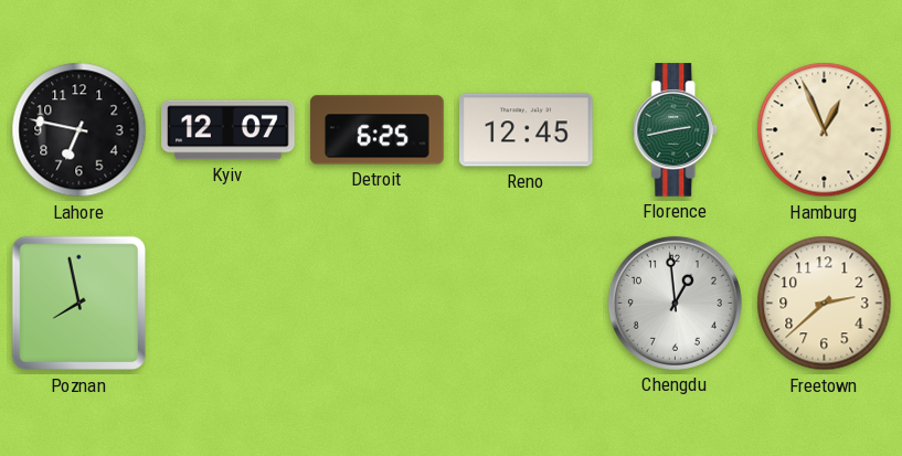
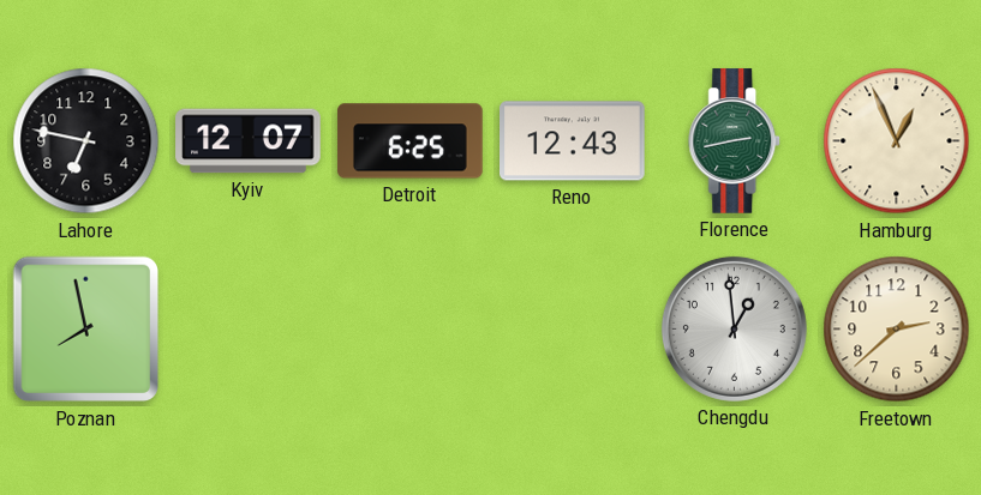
Reno: 12:45 -> 12:43 (573, 141)
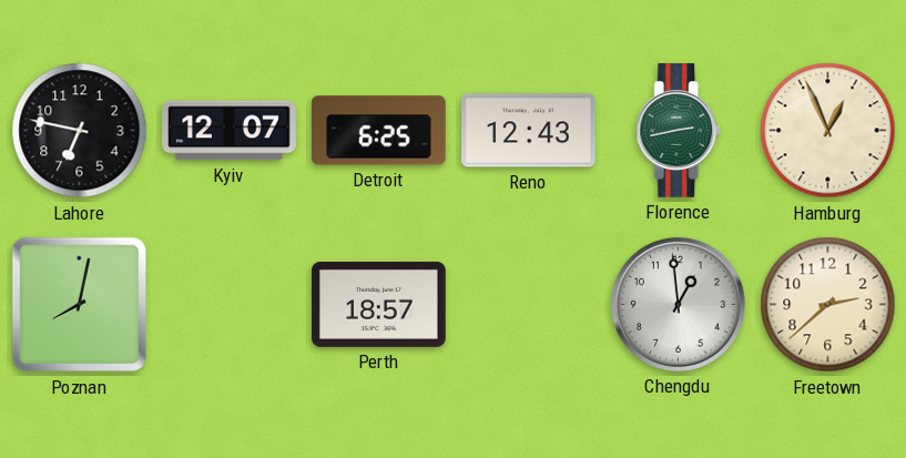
Poznan: 7:58 -> 8:02 (80, 305)
Perth: none -> 18:57 (379, 304)
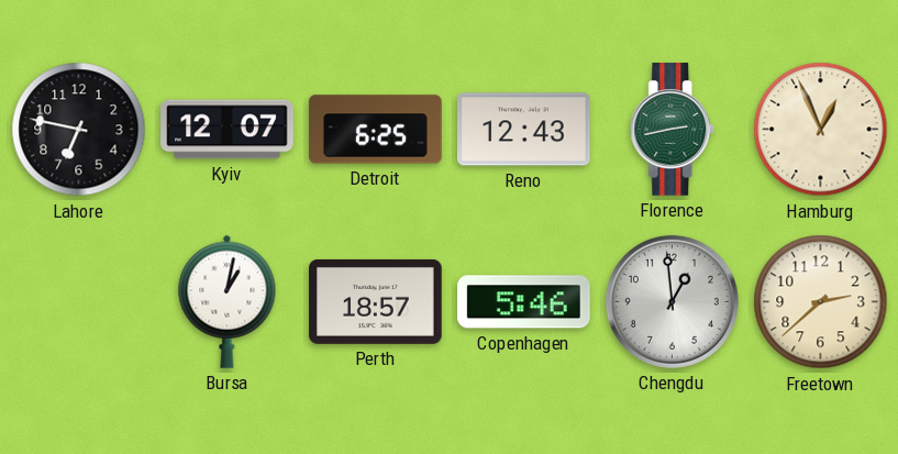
Poznan: 8:02 -> none (80, 305)
Bursa: none -> 1:02 (228, 301)
Copenhagen: none -> 5:46 (524, 302)
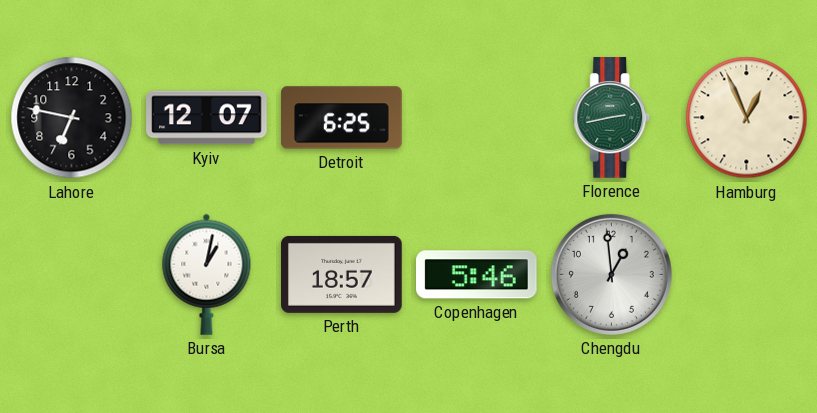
Reno: 12:43 -> none (524, 130)
Freetown: 2:38 -> none (821, 302)
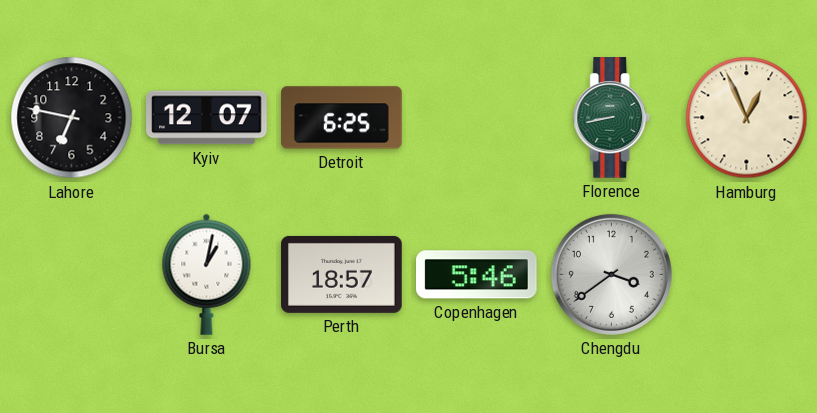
Florence: 2:43 -> 8:43 (612, 118)
Chengdu: 12:59 -> 3:39 (611, 274)
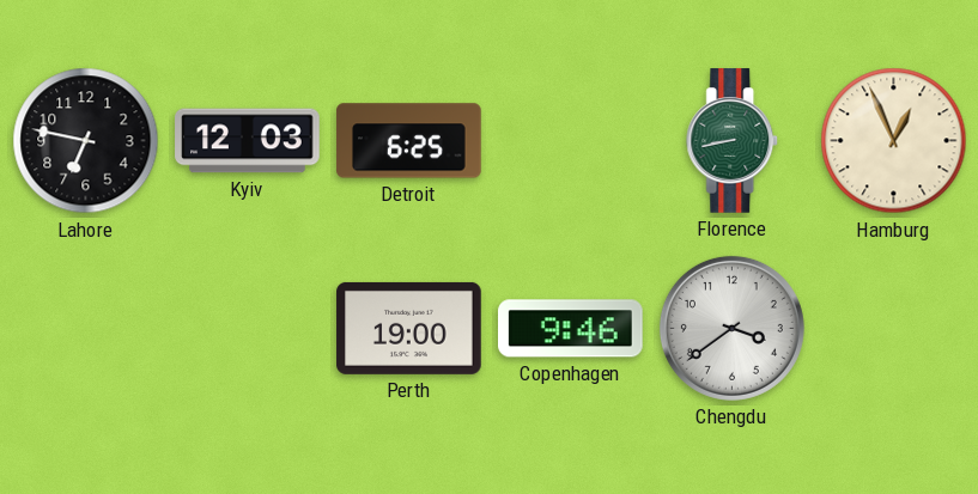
Kyiv: 12:07 -> 12:03 (248, 141)
Bursa: 1:02 -> none (207, 274)
Perth: 18:57 -> 19:00 (409, 328)
Copenhagen: 5:46 -> 9:46 (571, 329)
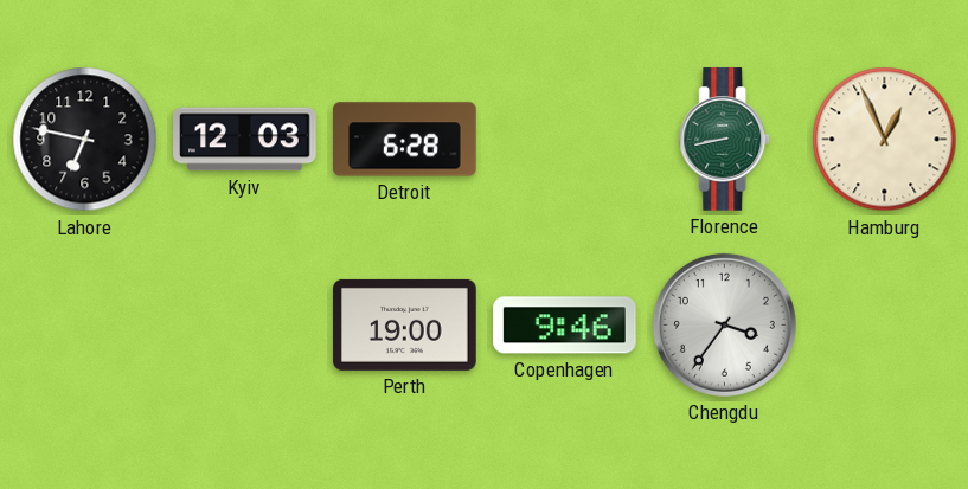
Detroit: 6:25 -> 6:28 (405, 140)
Chengdu: 3:39 -> 3:36 (724, 324)
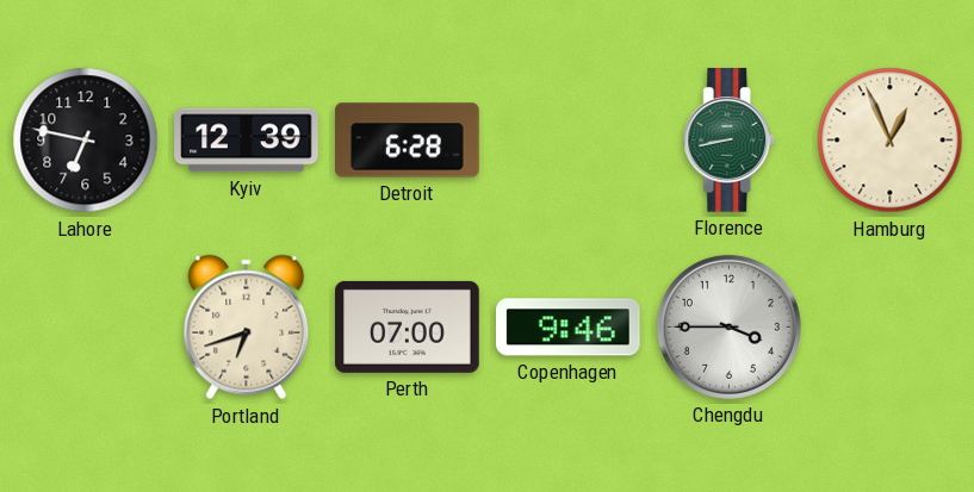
Kyiv: 12:03 -> 12:39 (247, 141)
Portland: none -> 6:42 (247, 328)
Perth: 19:00 -> 07:00 (408, 326)
Chengdu: 3:36 -> 3:45 (728, 326)
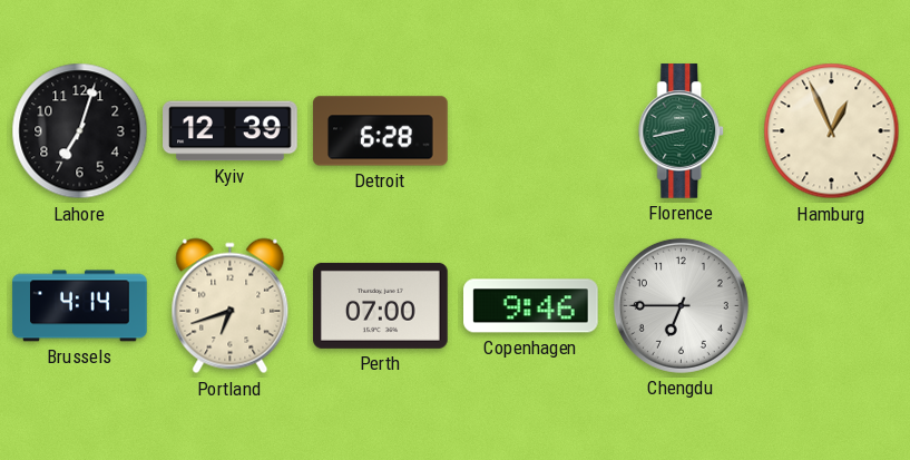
Lahore: 6:47 -> 7:03 (80, 131)
Brussels: none -> 4:14 (80, 306)
Chengdu: 3:45 -> 6:45 (681, 305)
